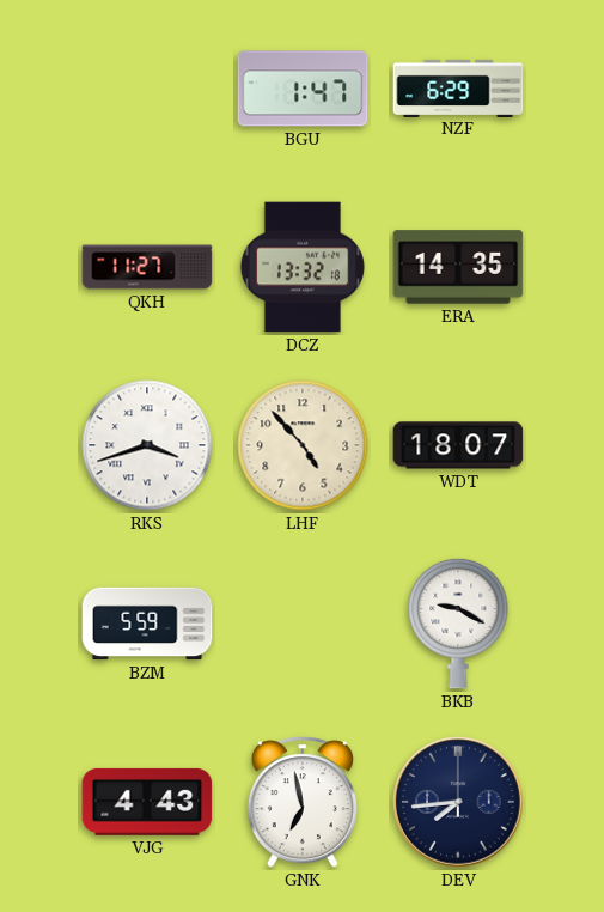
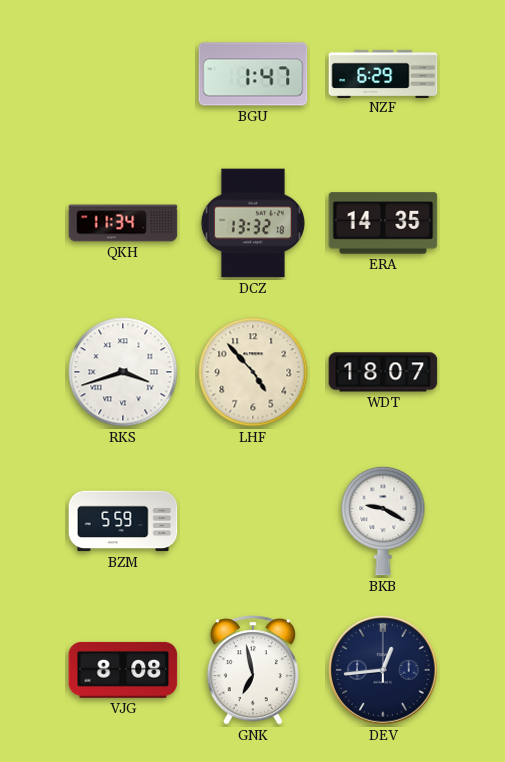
QKH: 11:27 -> 11:34 (123, 223)
VJG: 4:43 -> 8:08 (123, 670)
DEV: 7:44 -> 12:44 (383, 670)
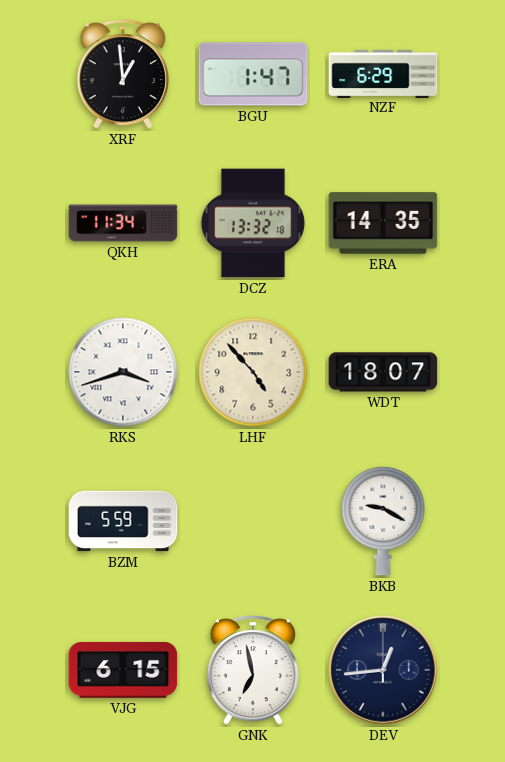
XRF: none -> 12:59 (123, 74)
VJG: 8:08 -> 6:15 (123, 670)
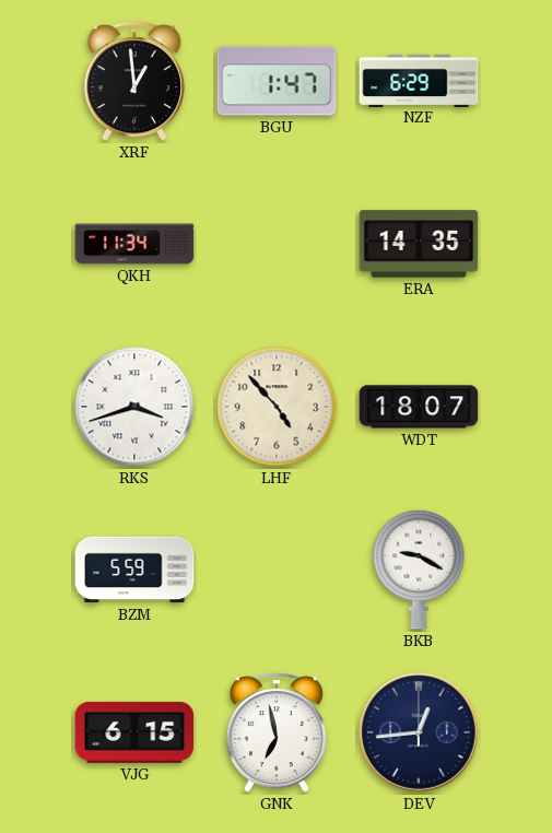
DCZ: 13:32 -> none (253, 223)
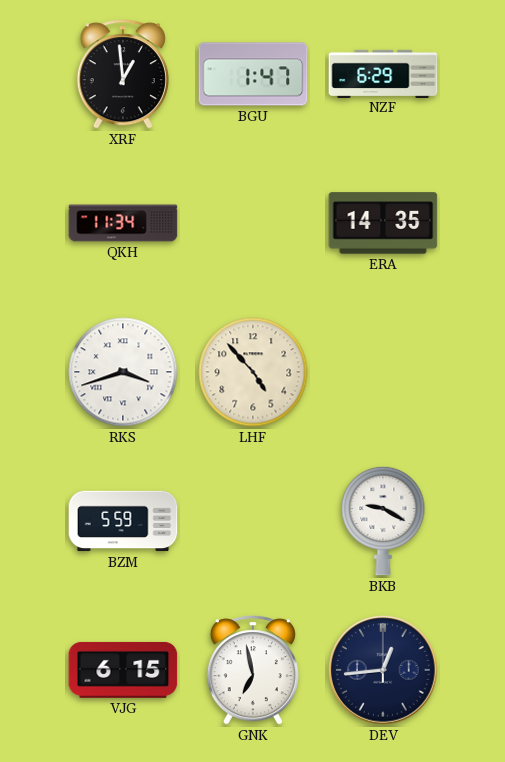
WDT: 18:07 -> none (419, 407)
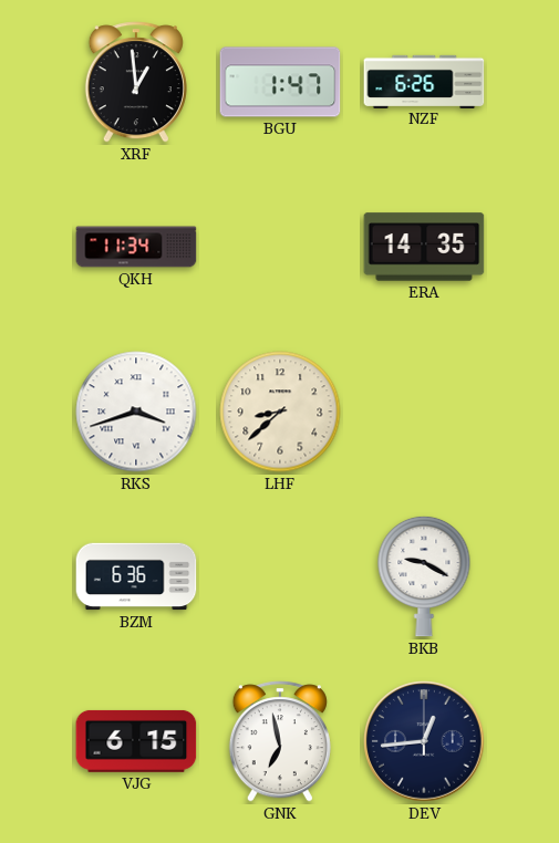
NZF: 6:29 -> 6:26 (424, 81)
LHF: 4:53 -> 8:38 (280, 412)
BZM: 5:59 -> 6:36 (136, 576)
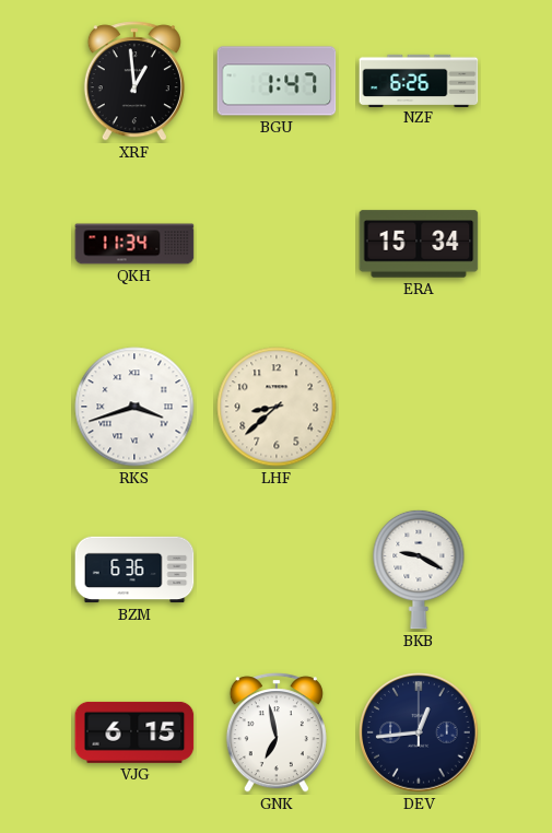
ERA: 14:35 -> 15:34 (419, 244)
